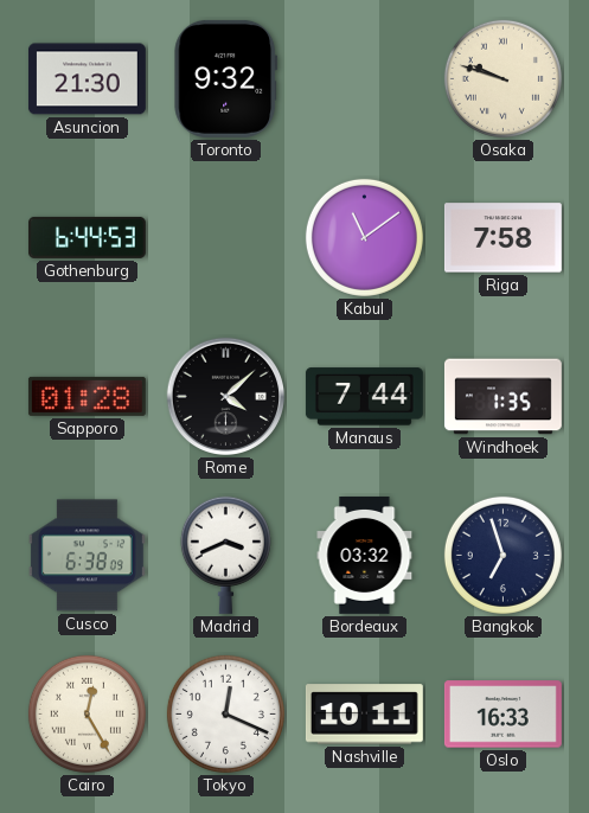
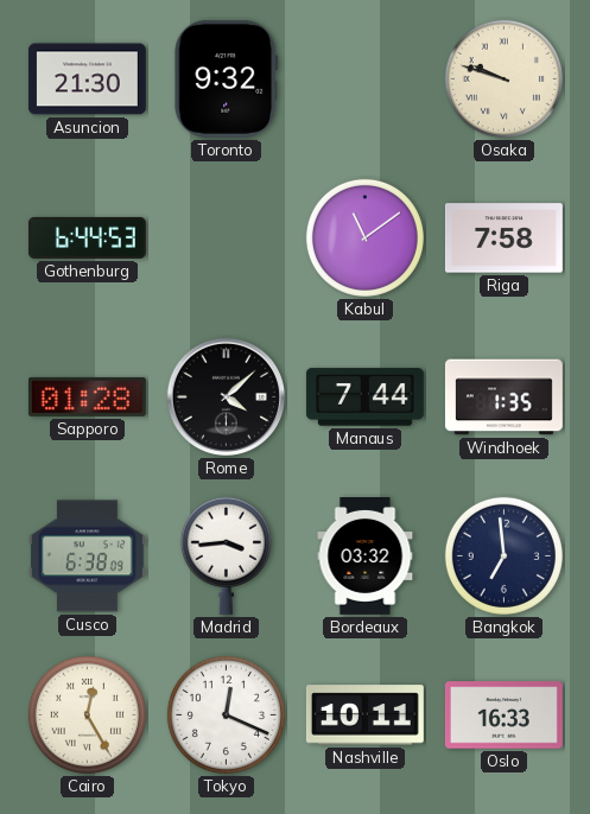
Madrid: 3:41 -> 3:44 (226, 555)
Bangkok: 6:57 -> 6:59 (503, 555)
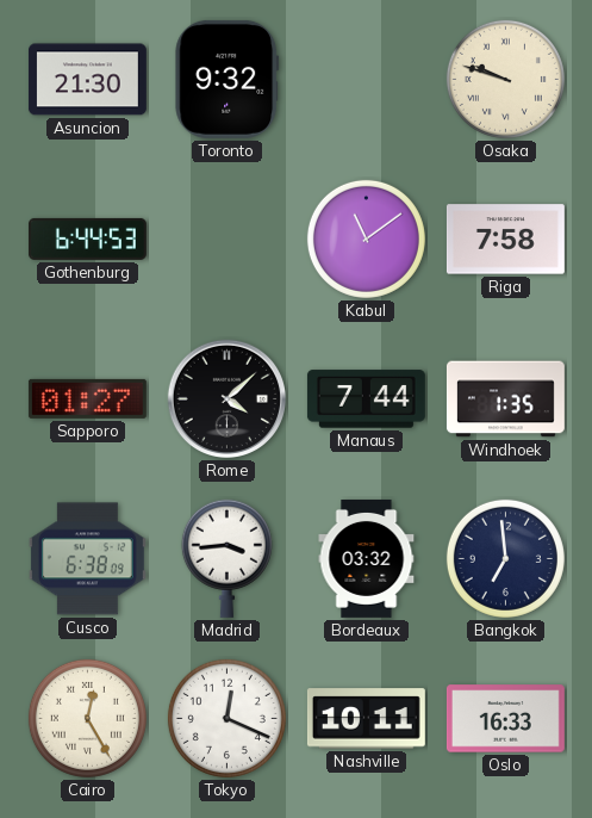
Sapporo: 01:28 -> 01:27 (87, 398)
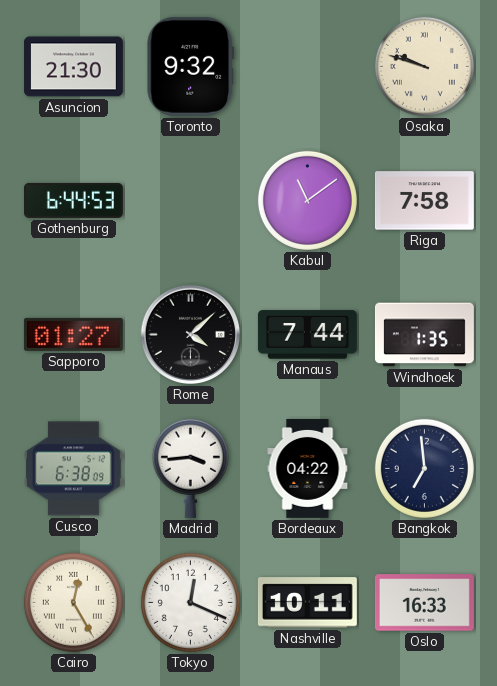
Bordeaux: 03:32 -> 04:22 (308, 468)
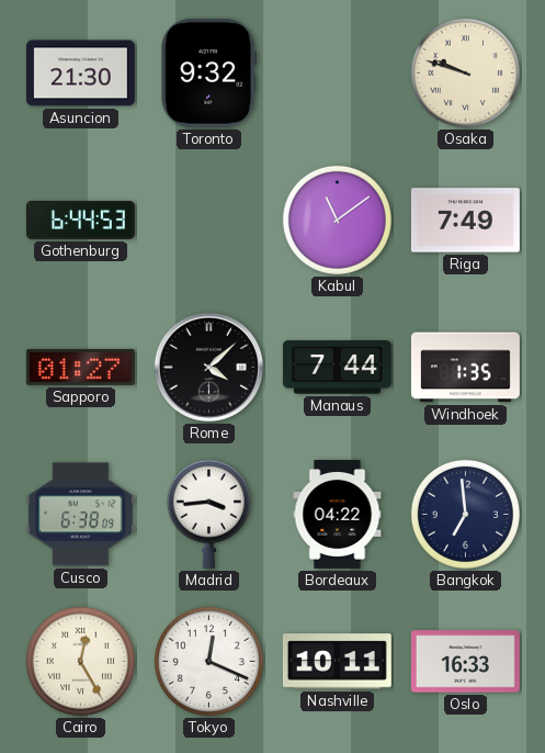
Riga: 7:58 -> 7:49 (465, 221)
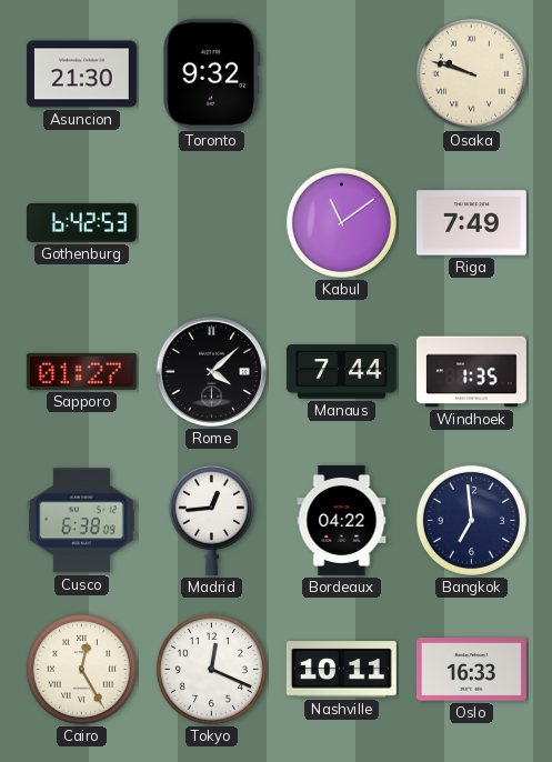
Gothenburg: 6:44 -> 6:42 (81, 222)
Madrid: 3:44 -> 12:44 (211, 520)
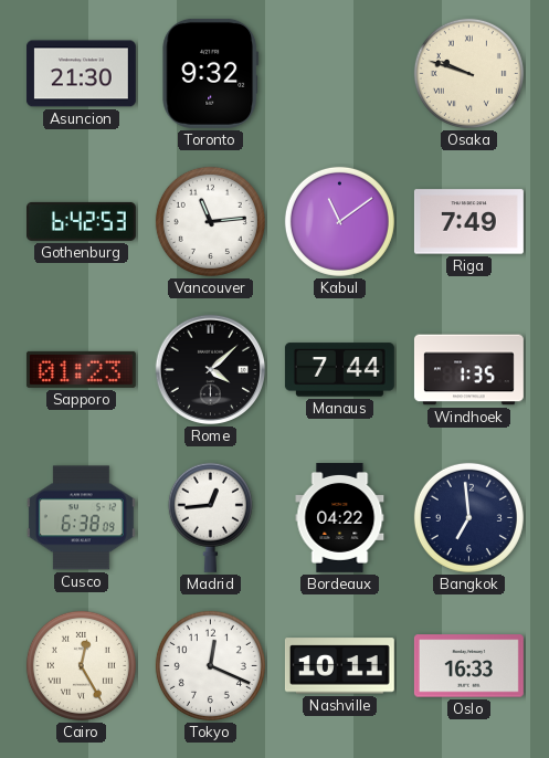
Vancouver: none -> 11:14 (210, 221)
Sapporo: 01:27 -> 01:23 (81, 369)
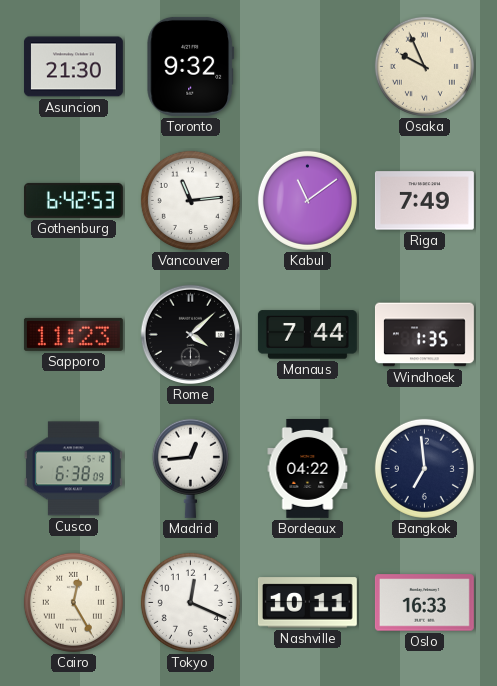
Osaka: 9:48 -> 9:56 (424, 66)
Sapporo: 01:23 -> 11:23 (73, 334)
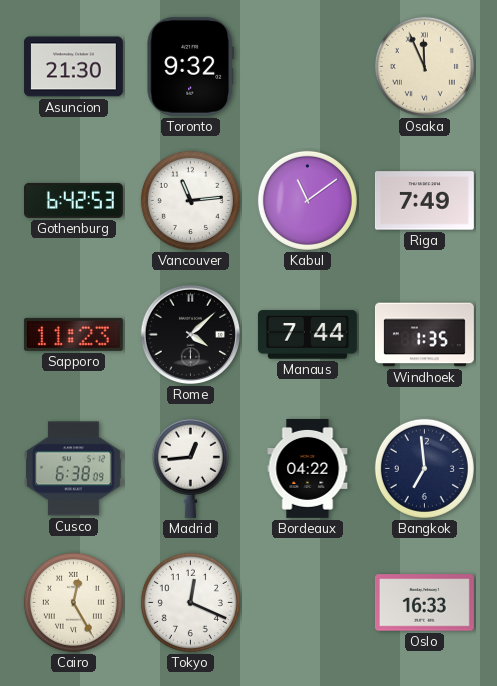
Osaka: 9:56 -> 11:56 (424, 66)
Nashville: 10:11 -> none (307, 603)
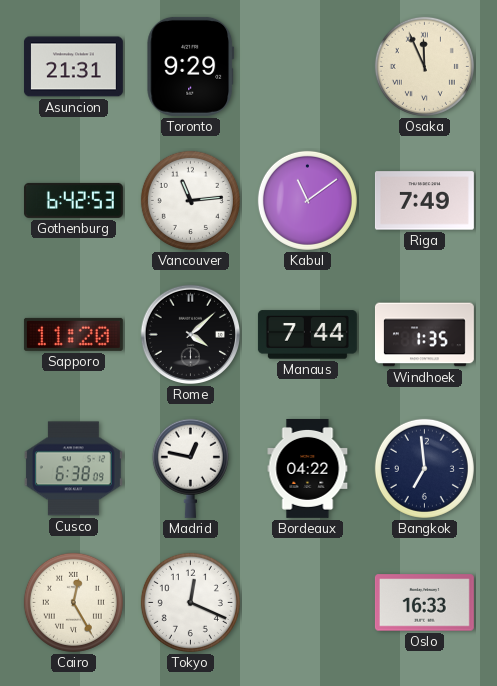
Asuncion: 21:30 -> 21:31 (73, 67)
Toronto: 9:32 -> 9:29 (191, 66)
Sapporo: 11:23 -> 11:20 (73, 334)
Madrid: 12:44 -> 12:47 (190, 468)
